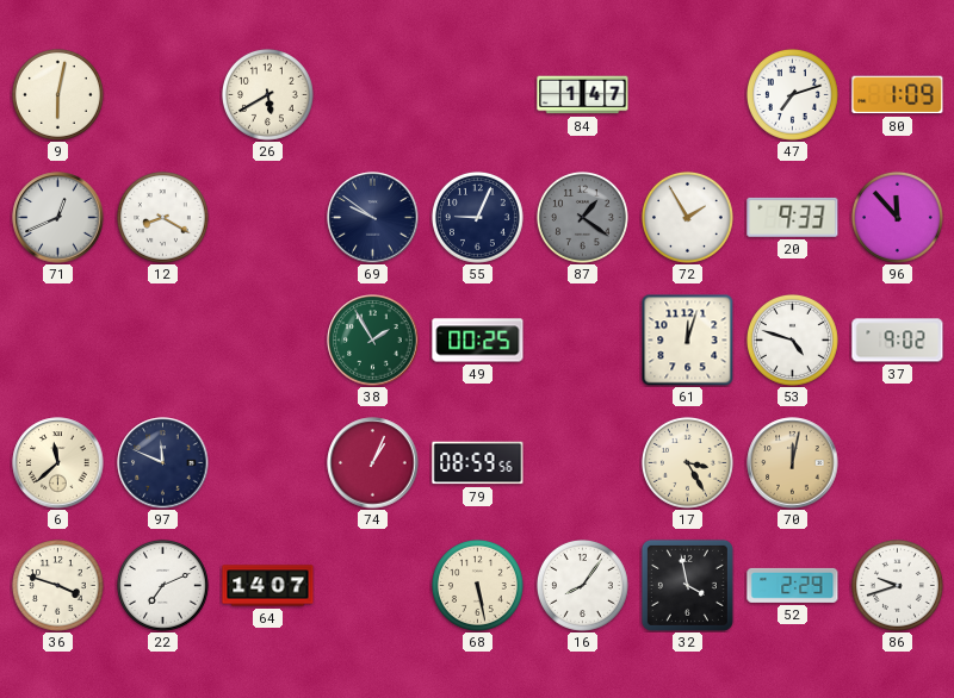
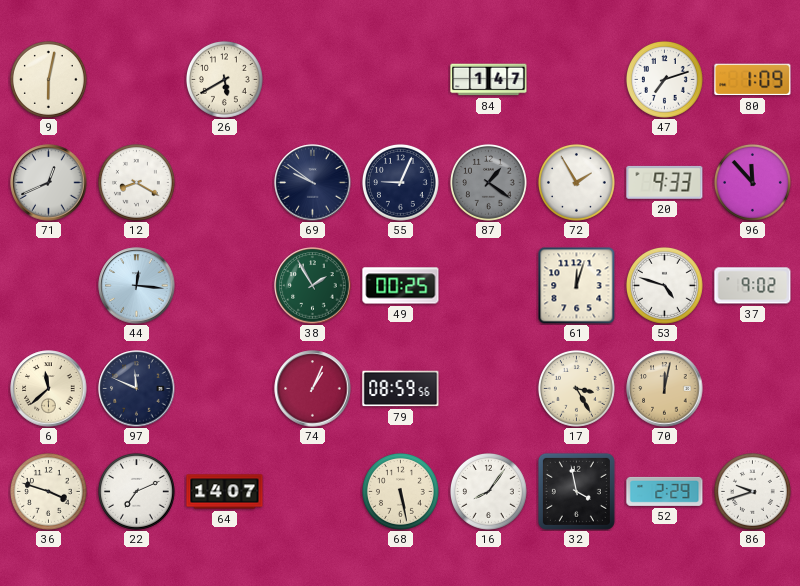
44: none -> 12:16 (137, 286)
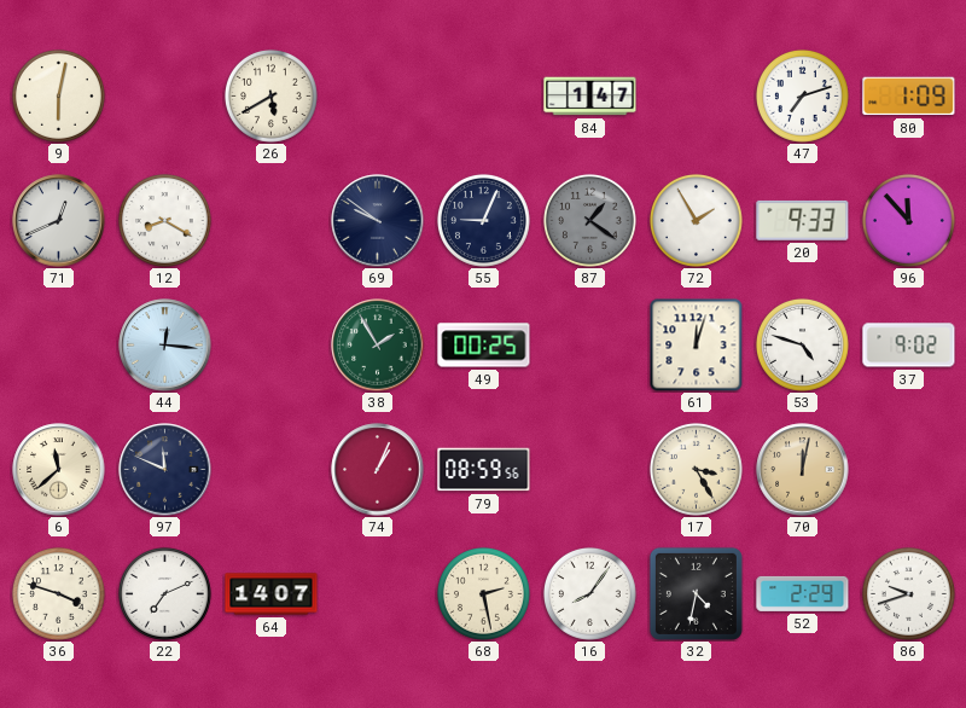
68: 5:28 -> 2:28 (483, 593)
32: 3:58 -> 4:32 (696, 593)
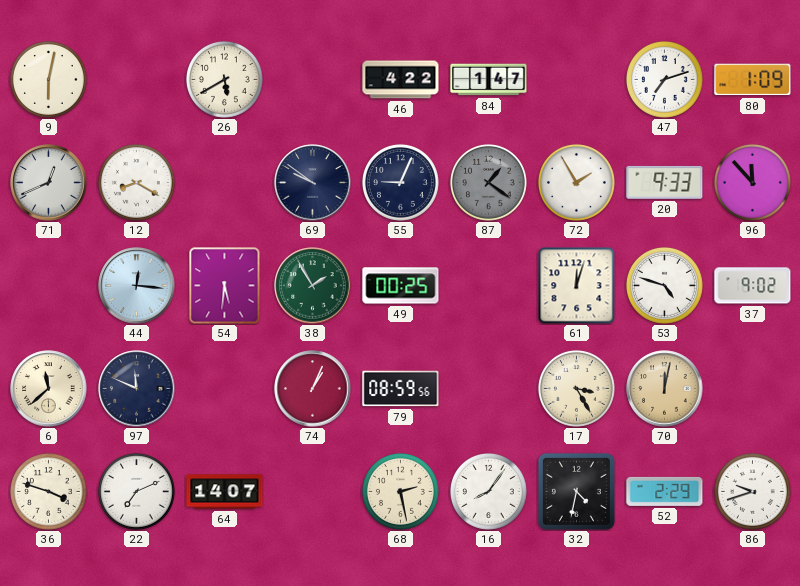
46: none -> 4:22 (401, 80)
54: none -> 5:31 (225, 286)
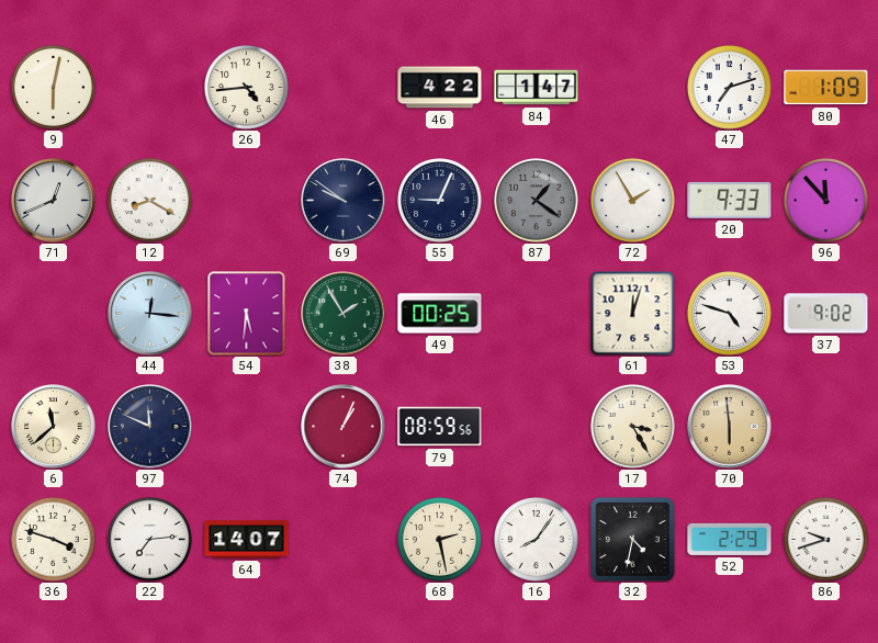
26: 5:40 -> 4:44 (246, 87)
70: 12:02 -> 5:59 (730, 427)
22: 7:11 -> 7:14 (149, 539)
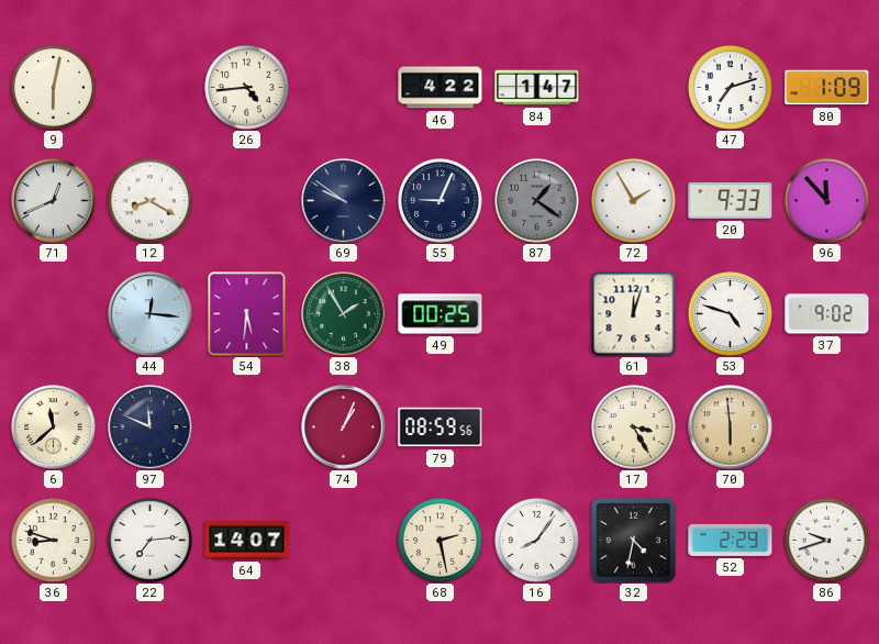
36: 3:48 -> 8:48 (53, 540)
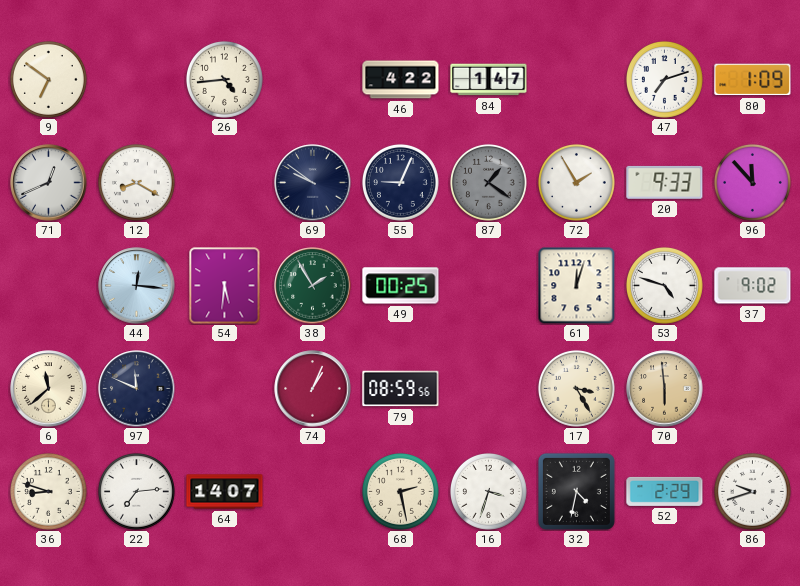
9: 6:02 -> 6:51 (48, 79)
16: 8:06 -> 3:33 (488, 491)
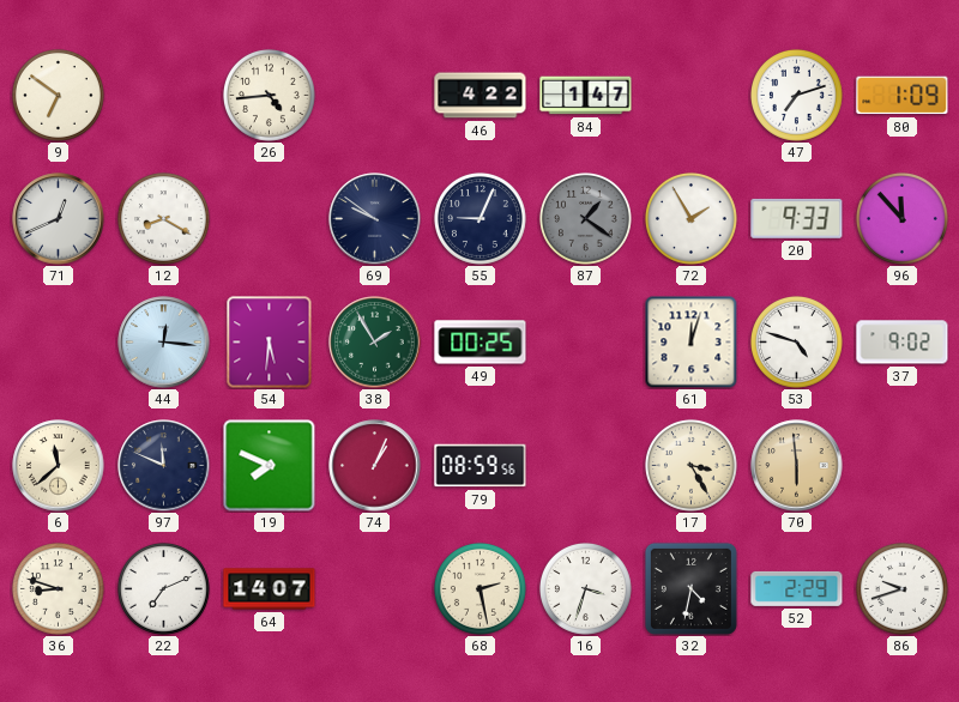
19: none -> 7:49 (270, 466)
22: 7:14 -> 7:11 (163, 588)
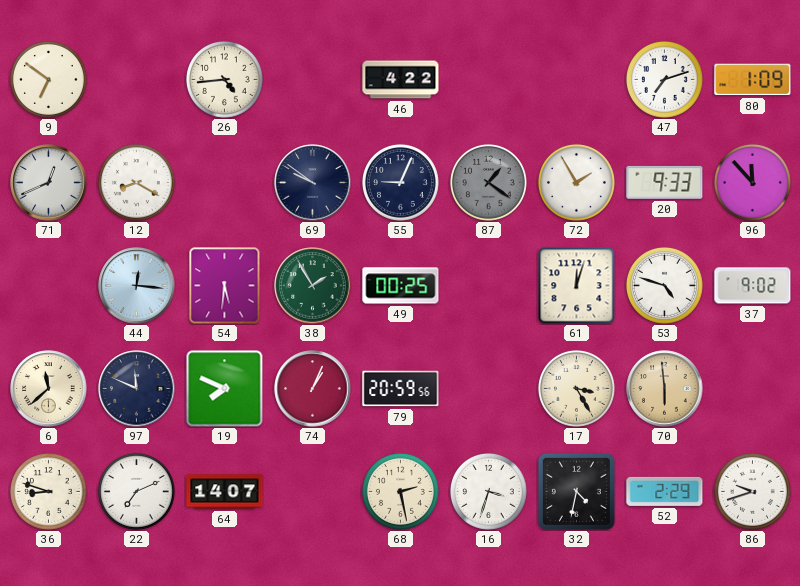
84: 1:47 -> none (586, 96)
79: 08:59 -> 20:59 (401, 389)
